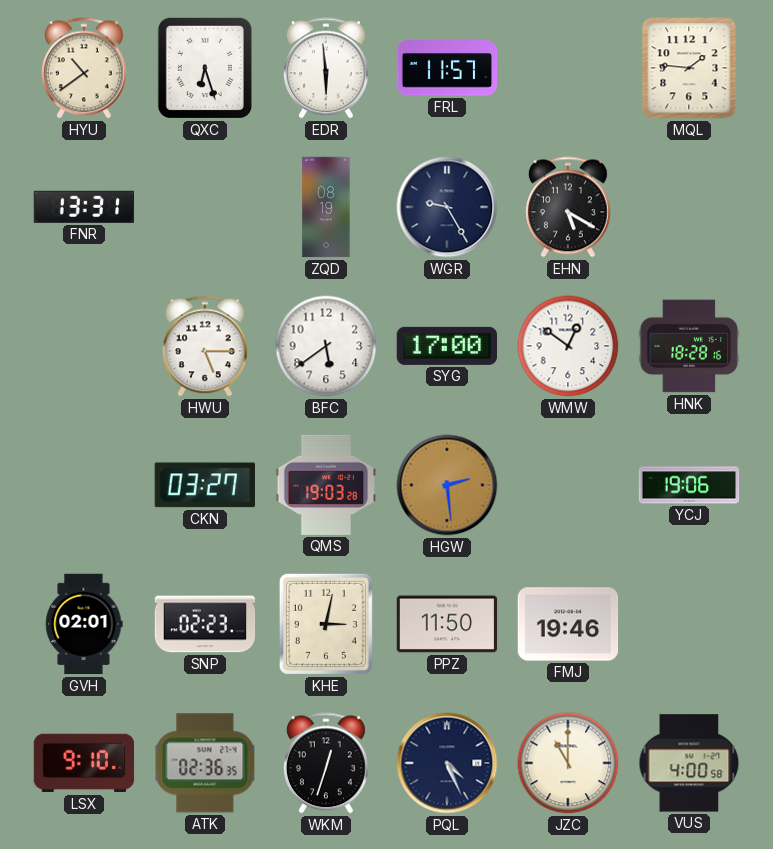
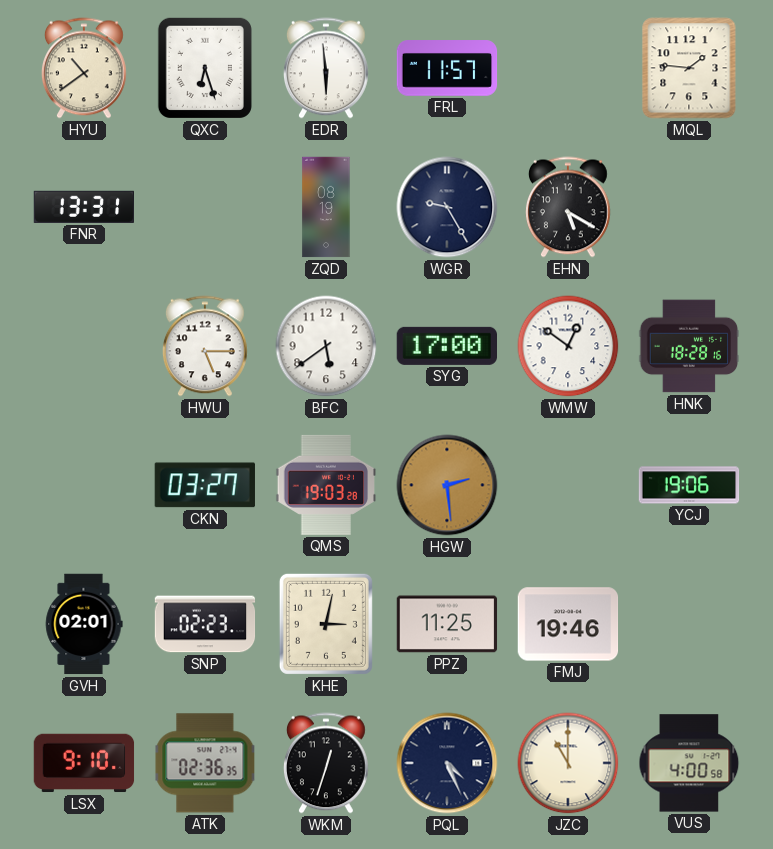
PPZ: 11:50 -> 11:25 (447, 624)
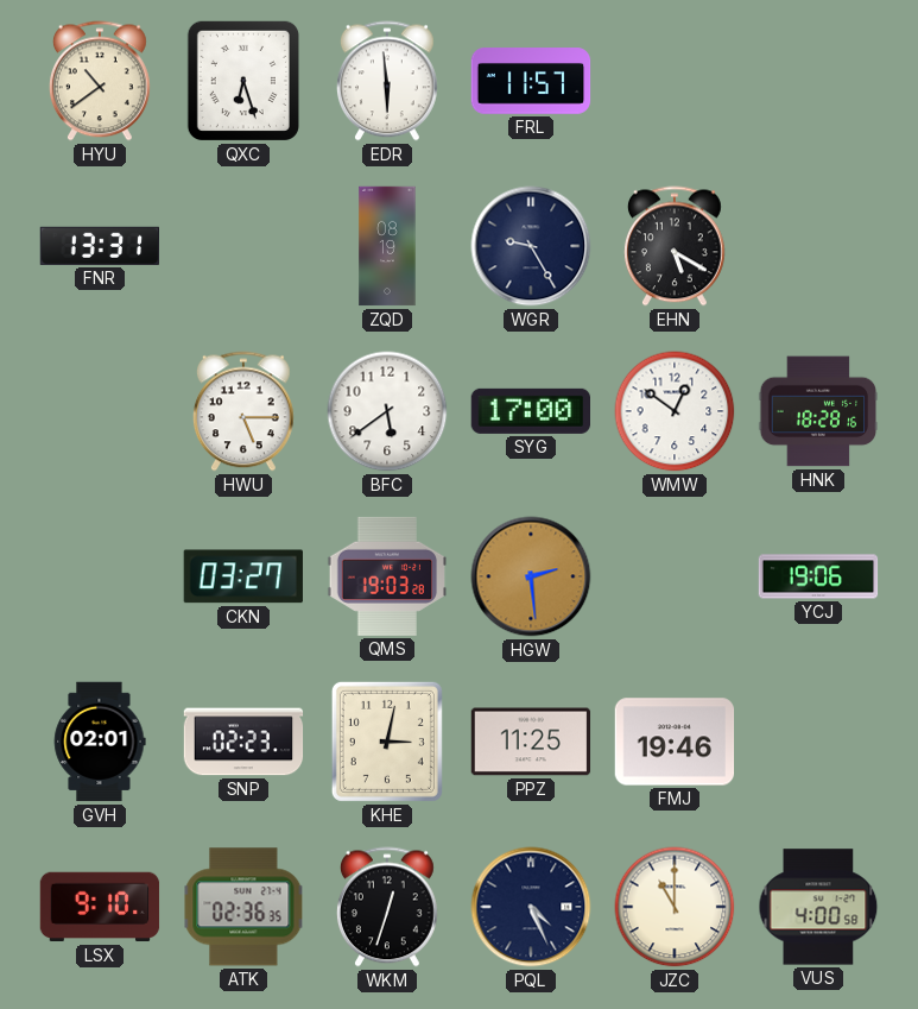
MQL: 1:46 -> none (689, 68)
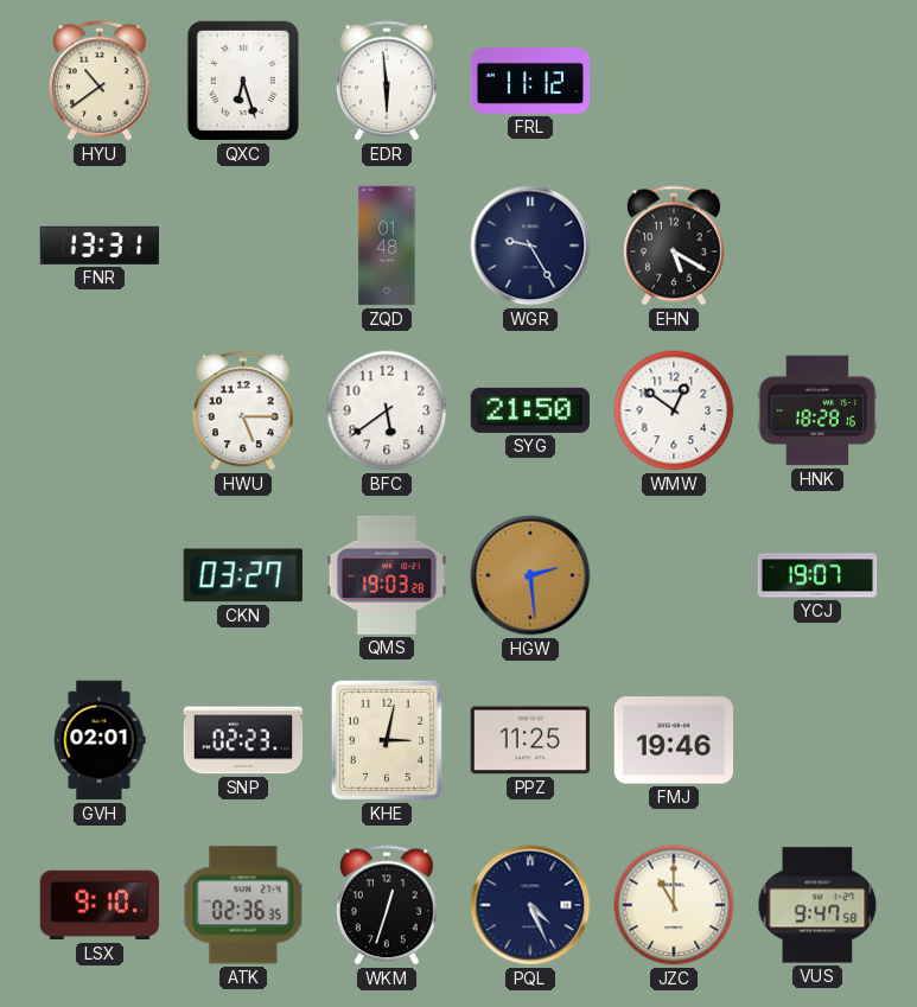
FRL: 11:57 -> 11:12 (530, 81)
ZQD: 08:19 -> 01:48 (387, 246)
SYG: 17:00 -> 21:50 (529, 410)
YCJ: 19:06 -> 19:07 (817, 575)
VUS: 4:00 -> 9:47 (817, 905)
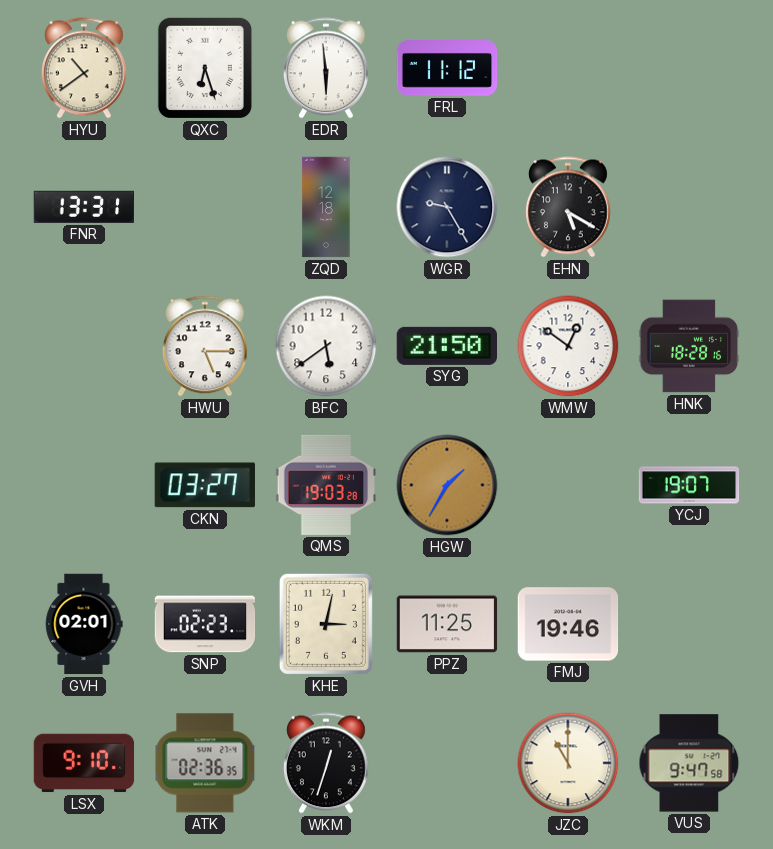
ZQD: 01:48 -> 12:18 (326, 207)
HGW: 2:29 -> 1:35 (447, 485)
PQL: 4:26 -> none (530, 905)
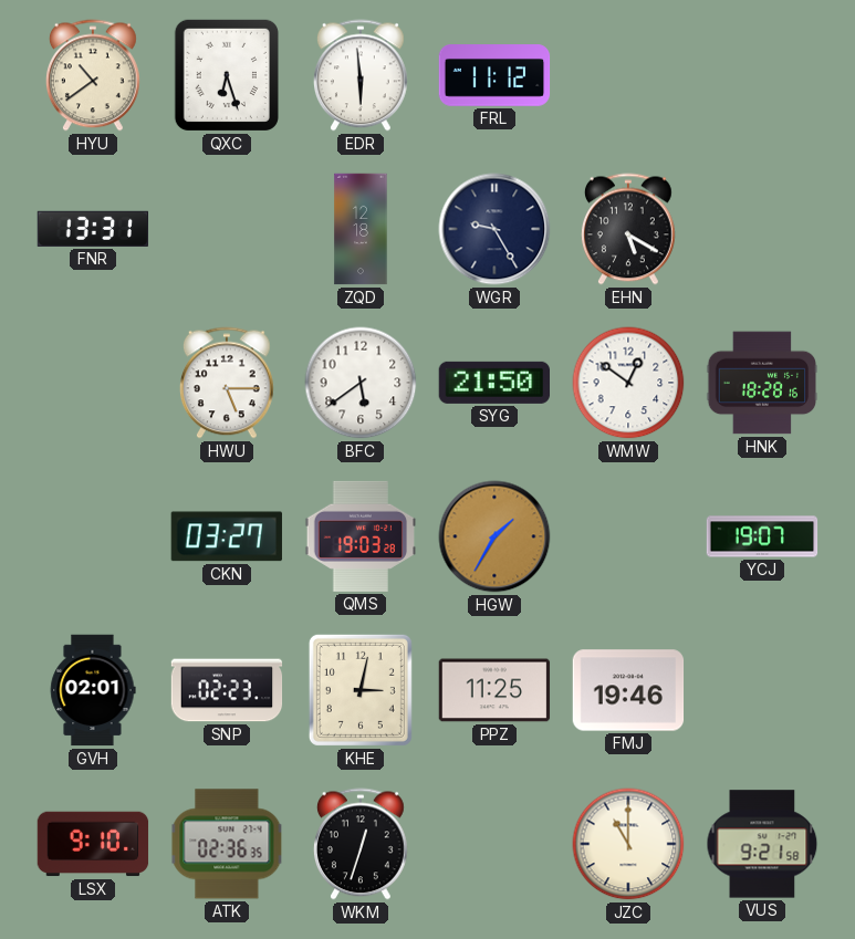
VUS: 9:47 -> 9:21 (762, 844)
